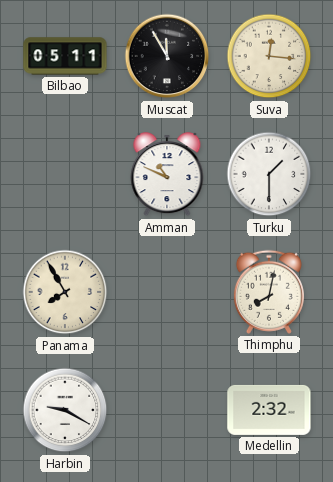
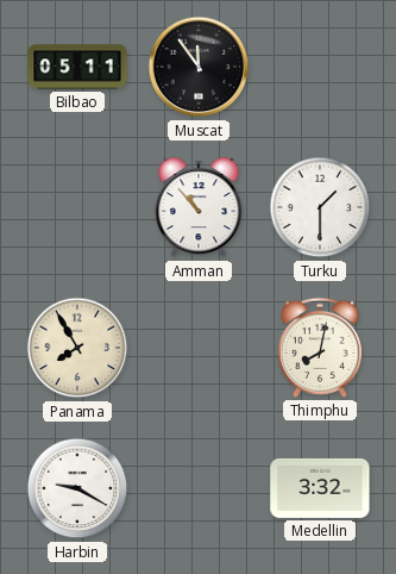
Muscat: 11:55 -> 11:54 (199, 67)
Suva: 12:16 -> none (269, 56)
Amman: 10:49 -> 10:53 (199, 208)
Medellin: 2:32 -> 3:32 (320, 488)
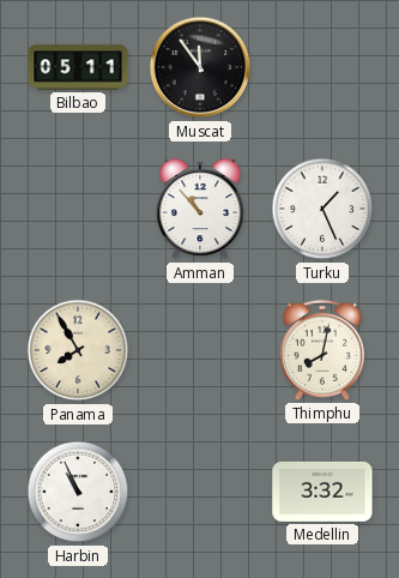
Turku: 1:30 -> 1:26 (322, 209)
Harbin: 9:20 -> 10:56 (78, 492)
